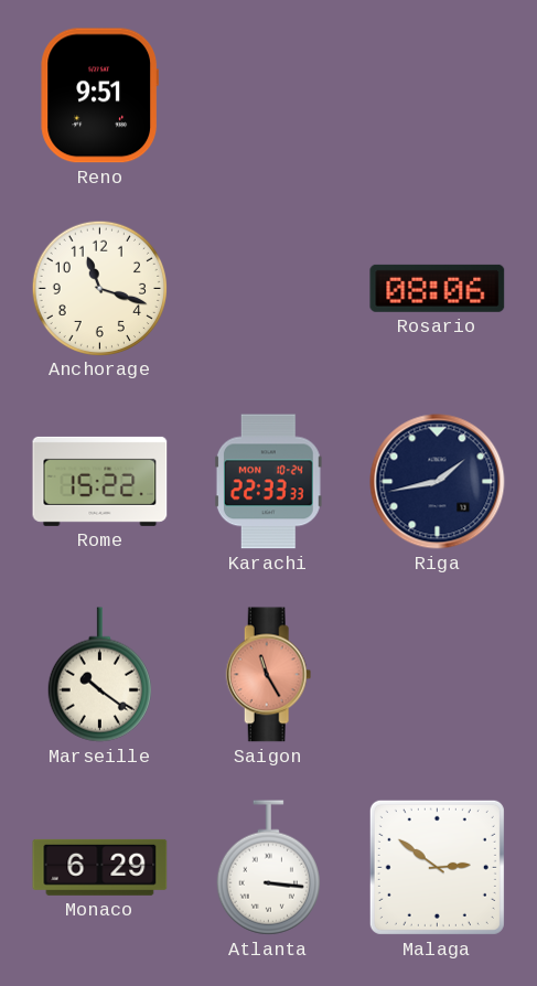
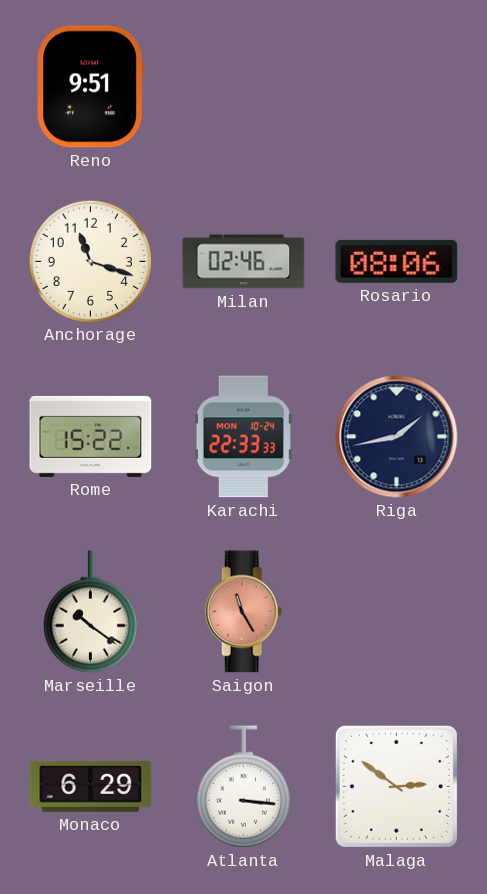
Milan: none -> 02:46 (244, 262)
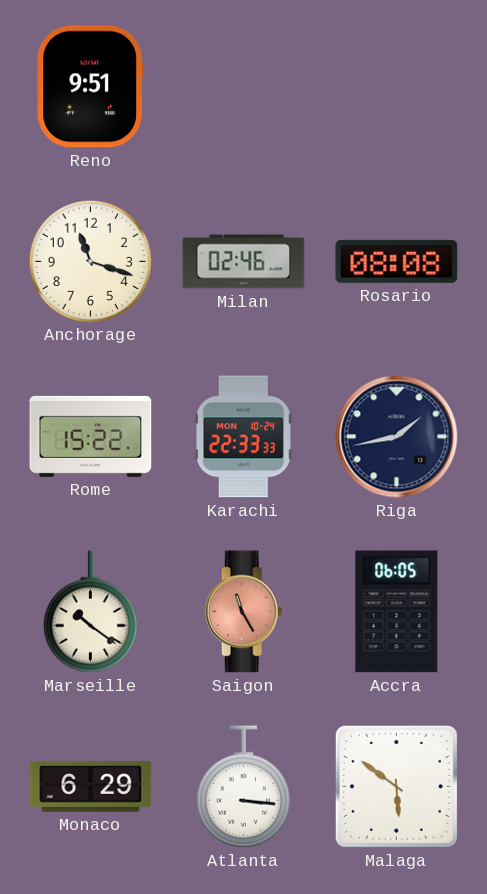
Rosario: 08:06 -> 08:08 (397, 261)
Accra: none -> 06:05 (397, 612)
Malaga: 2:51 -> 5:51 (396, 786)
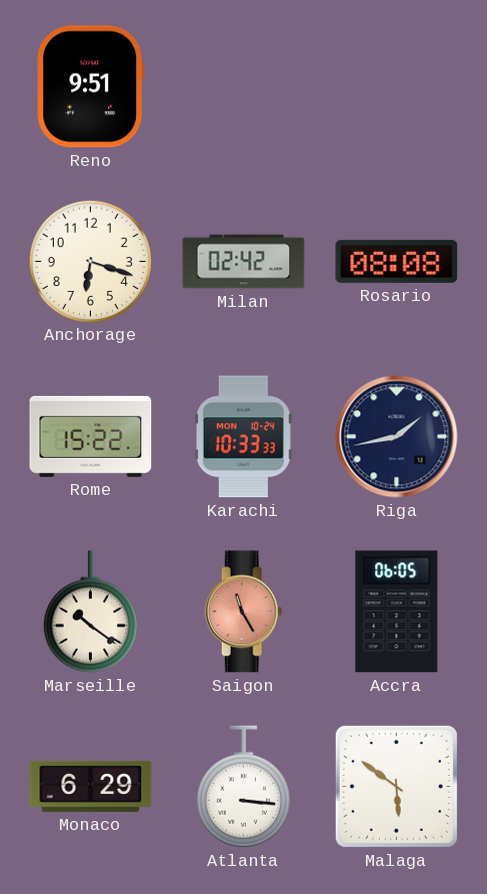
Anchorage: 11:18 -> 6:18 (90, 261)
Milan: 02:46 -> 02:42 (244, 262)
Karachi: 22:33 -> 10:33 (243, 437)
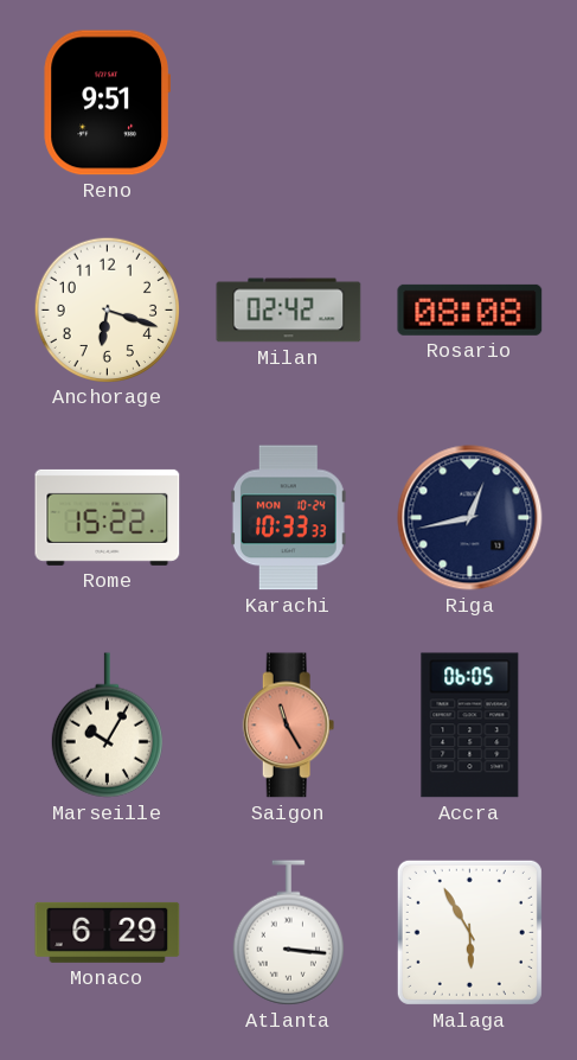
Riga: 1:43 -> 12:43 (470, 518)
Marseille: 10:21 -> 10:05 (107, 726)
Malaga: 5:51 -> 5:55 (469, 932)
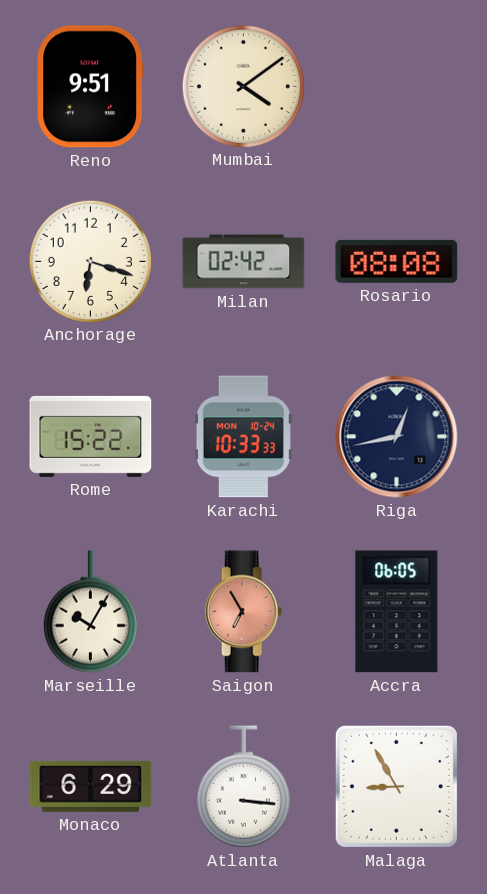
Mumbai: none -> 4:09 (243, 86)
Saigon: 11:25 -> 6:55 (244, 612)
Malaga: 5:55 -> 8:55 (396, 786)
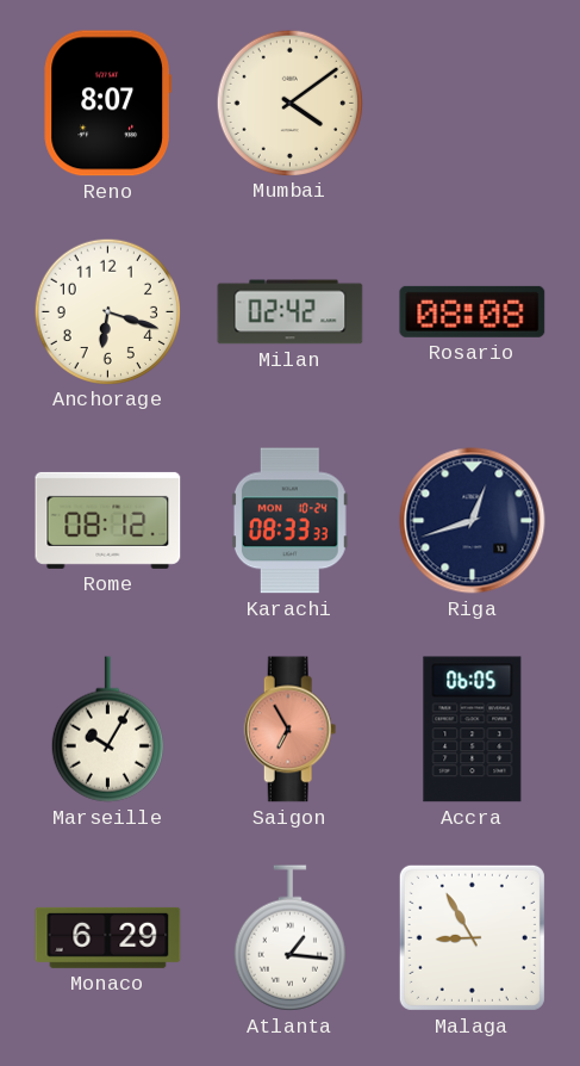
Reno: 9:51 -> 8:07 (107, 104)
Rome: 15:22 -> 08:12 (108, 520)
Karachi: 10:33 -> 08:33 (289, 521)
Riga: 12:43 -> 12:42 (473, 521)
Atlanta: 3:16 -> 1:16 (289, 938)
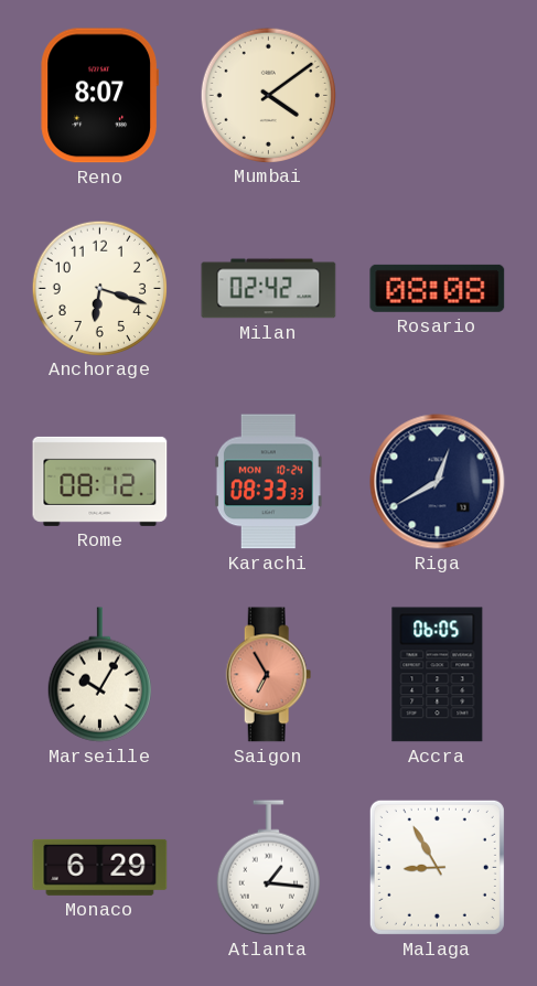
Riga: 12:42 -> 12:40 (438, 482)
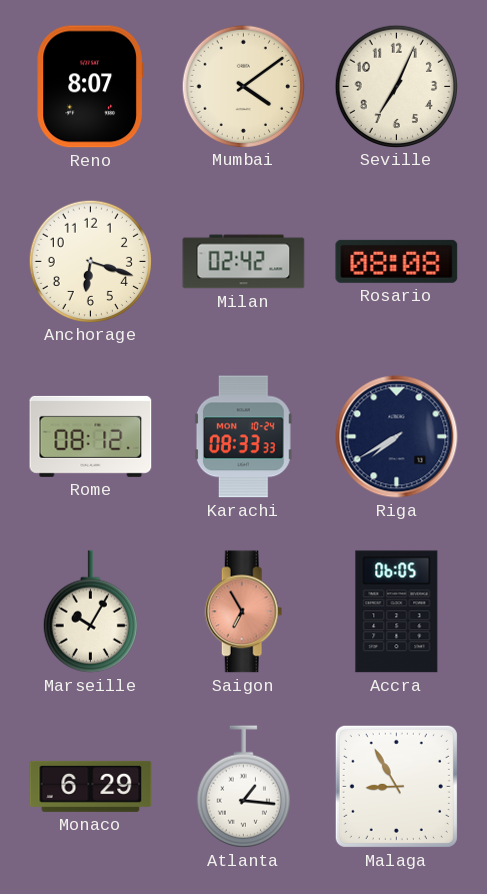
Seville: none -> 7:04 (396, 86)
Riga: 12:40 -> 7:40 (397, 437)
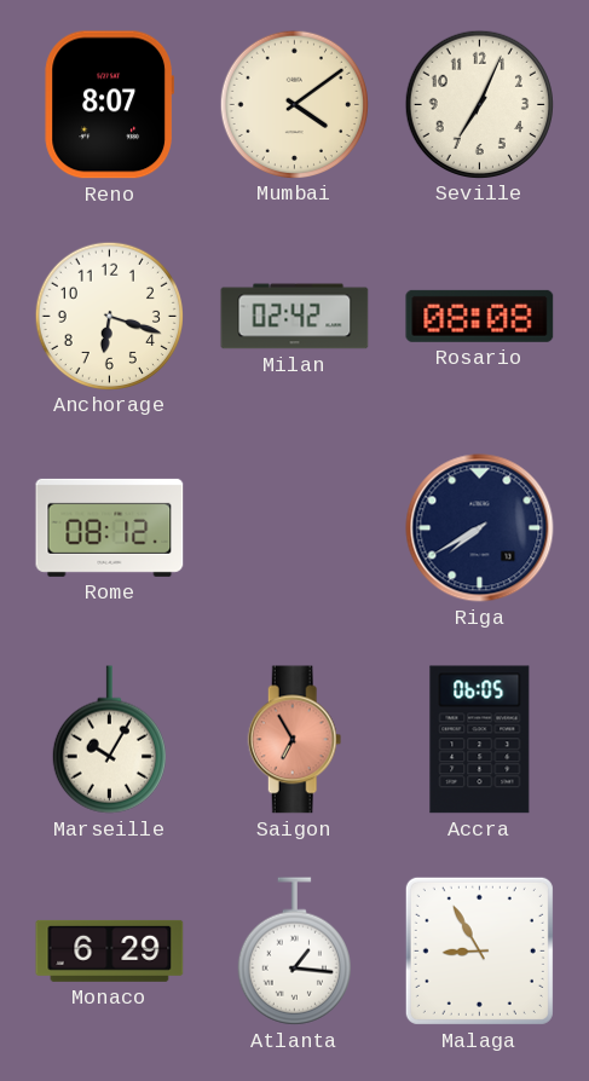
Karachi: 08:33 -> none (243, 437)
